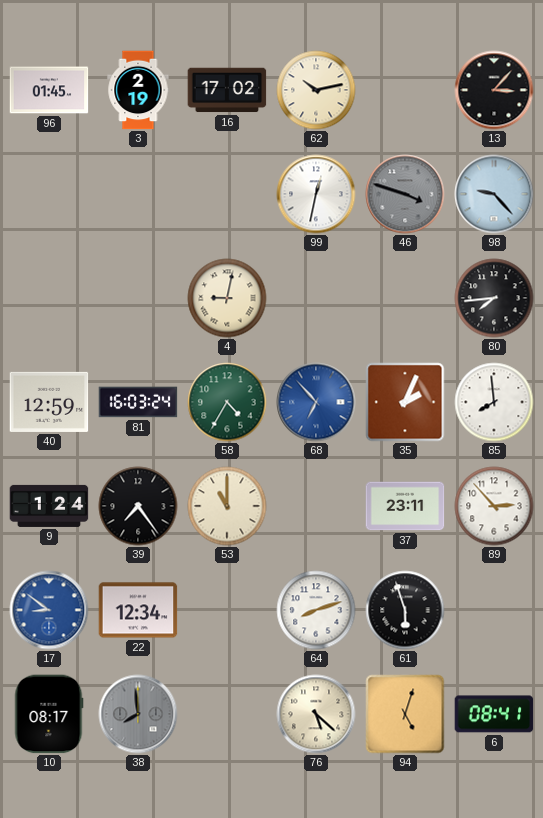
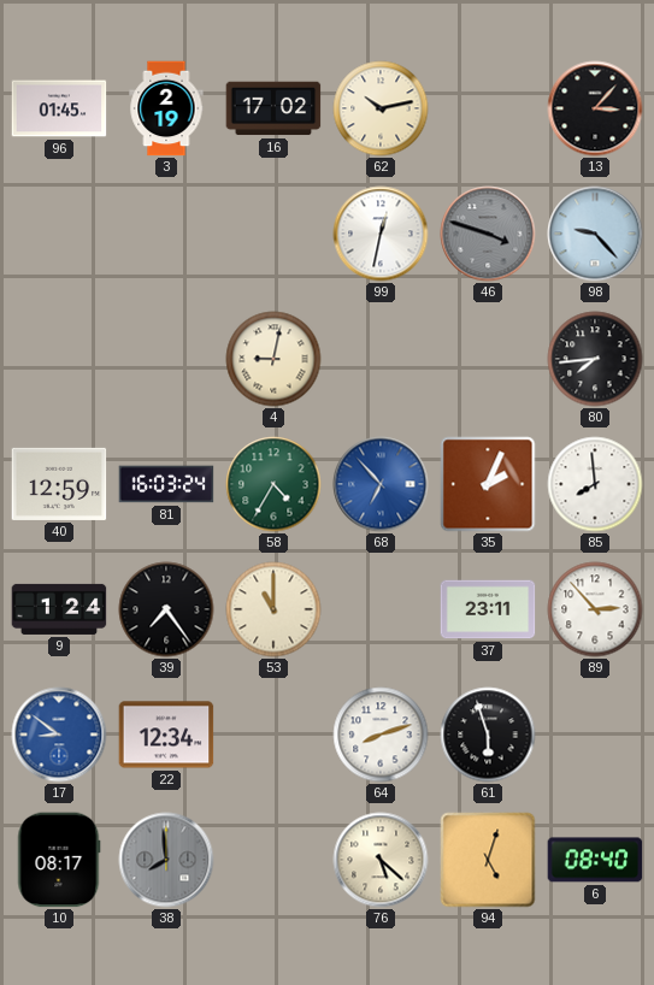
6: 08:41 -> 08:40 (595, 860)
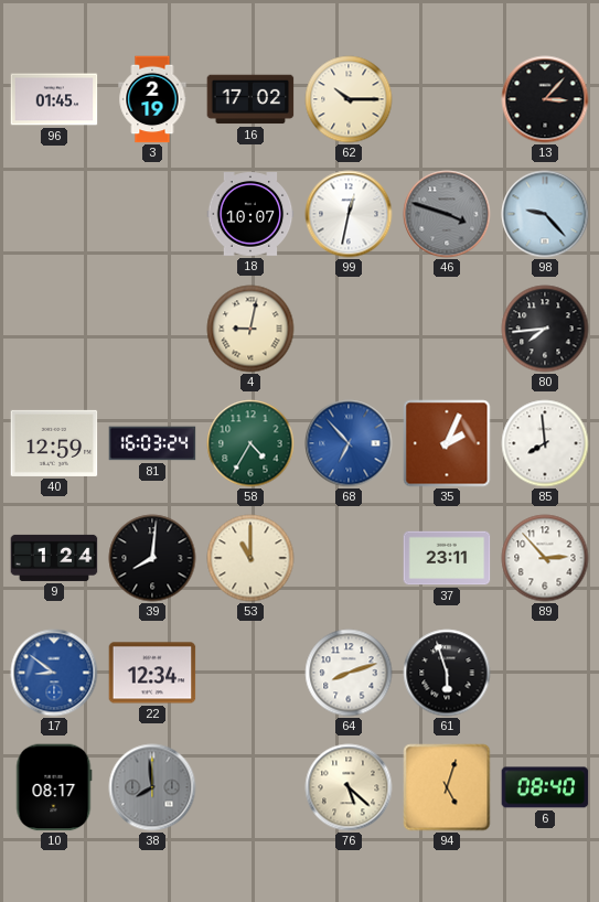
62: 10:13 -> 10:15 (349, 99)
18: none -> 10:07 (250, 214)
39: 7:24 -> 8:01 (152, 558)
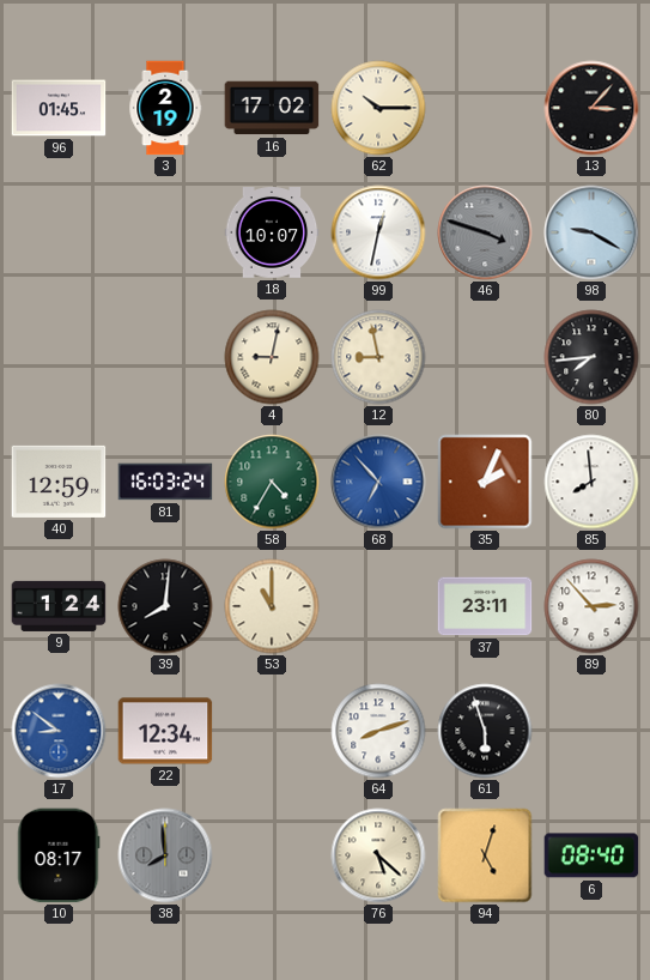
98: 9:23 -> 9:20 (591, 232)
12: none -> 8:58 (378, 357)
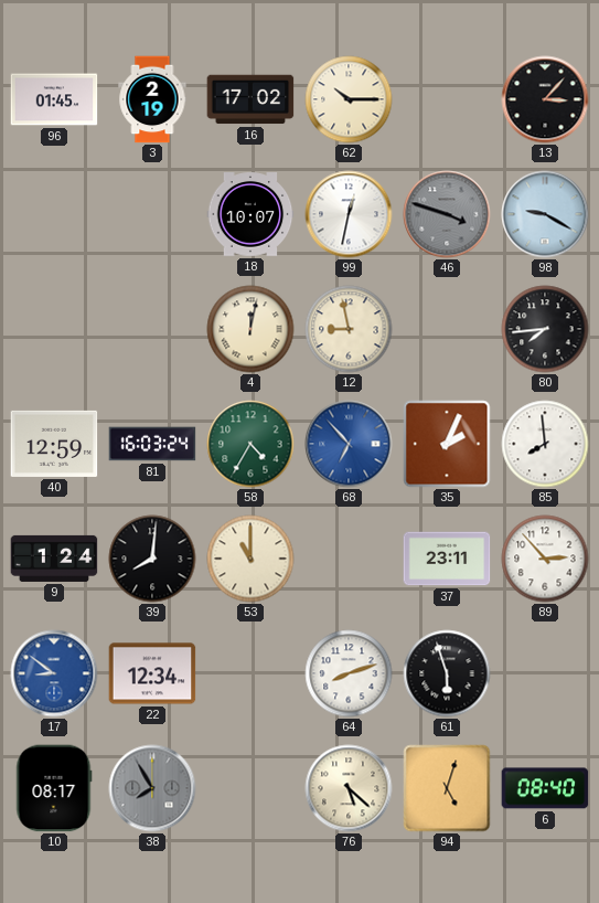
4: 9:02 -> 12:02 (250, 329)
38: 7:59 -> 7:55 (152, 788)
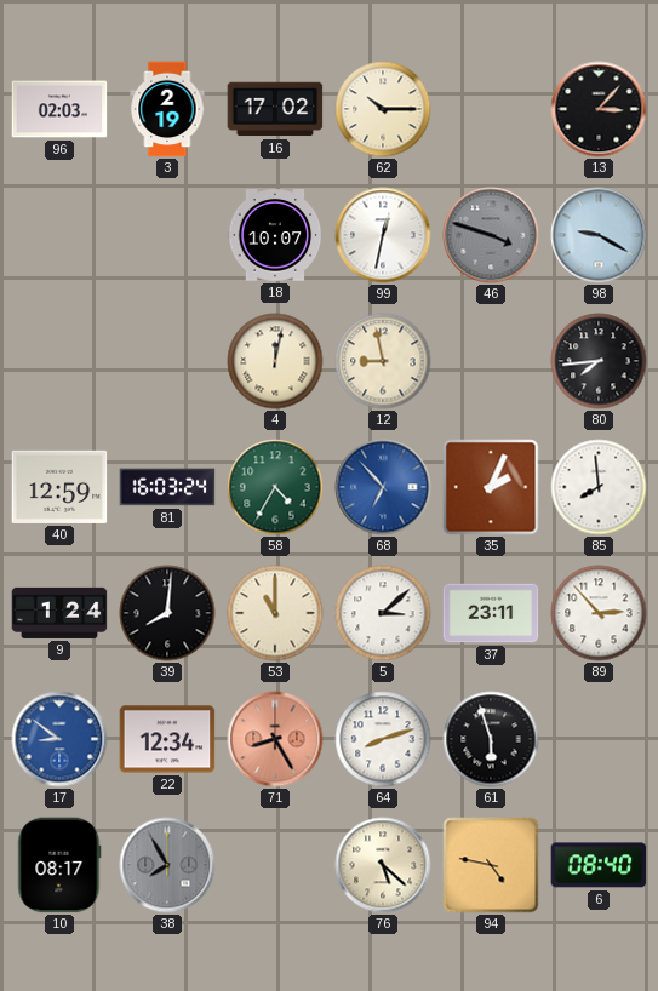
96: 01:45 -> 02:03 (59, 109)
5: none -> 3:08 (383, 613)
71: none -> 8:25 (275, 739)
94: 5:03 -> 4:47 (491, 865)
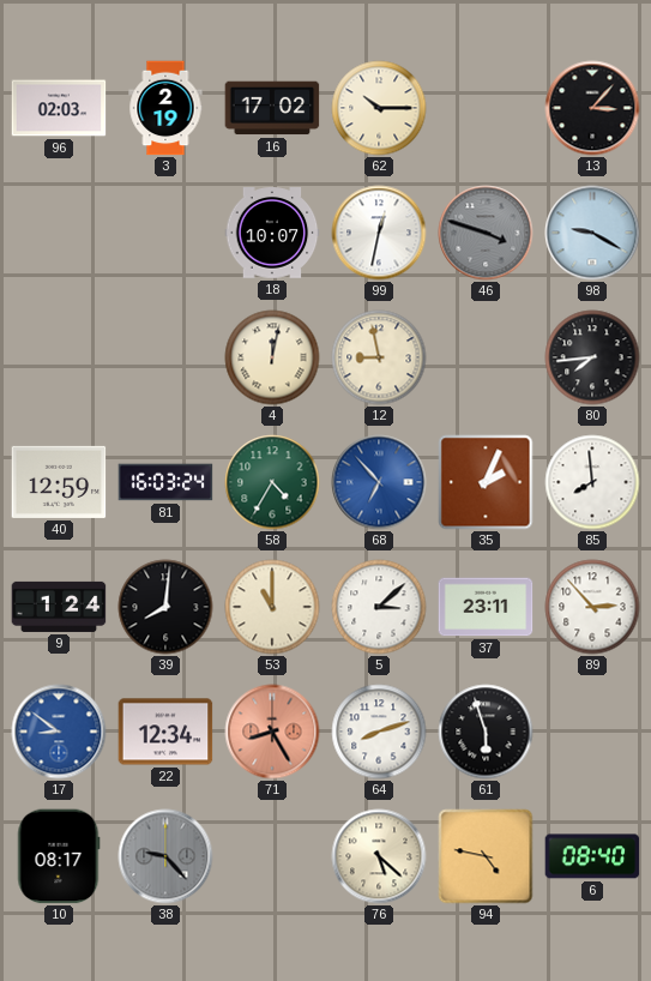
38: 7:55 -> 9:23 (165, 856)
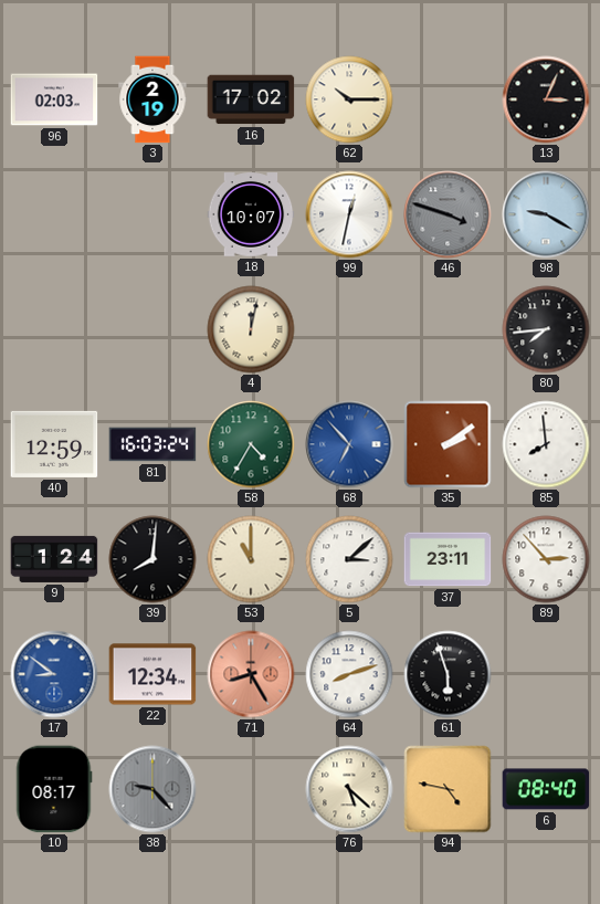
13: 3:07 -> 3:04 (546, 99)
12: 8:58 -> none (379, 357)
35: 2:04 -> 2:09 (448, 444)
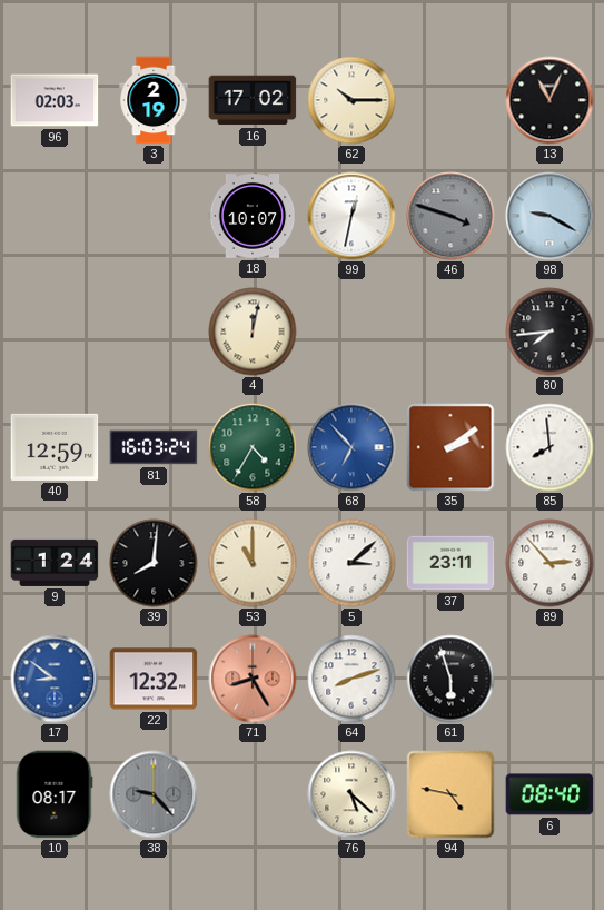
13: 3:04 -> 11:04 (549, 100)
22: 12:34 -> 12:32 (154, 679)
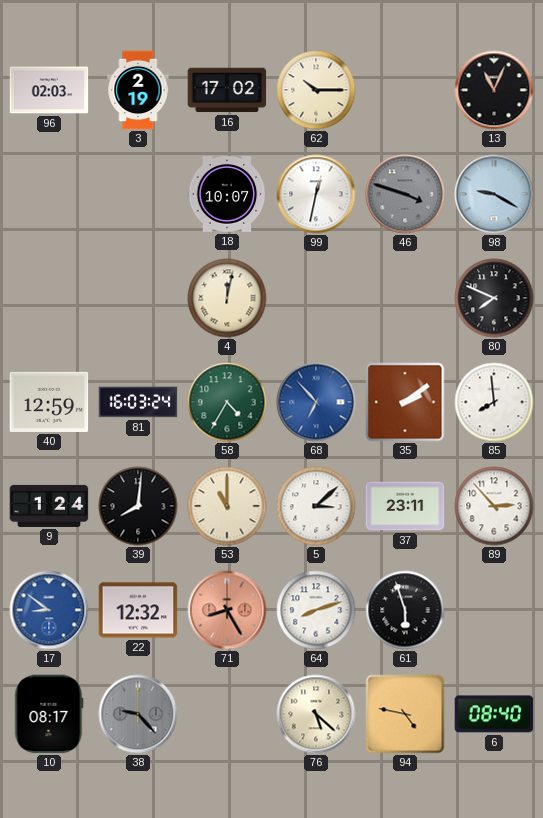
80: 7:44 -> 7:49 (494, 298)
